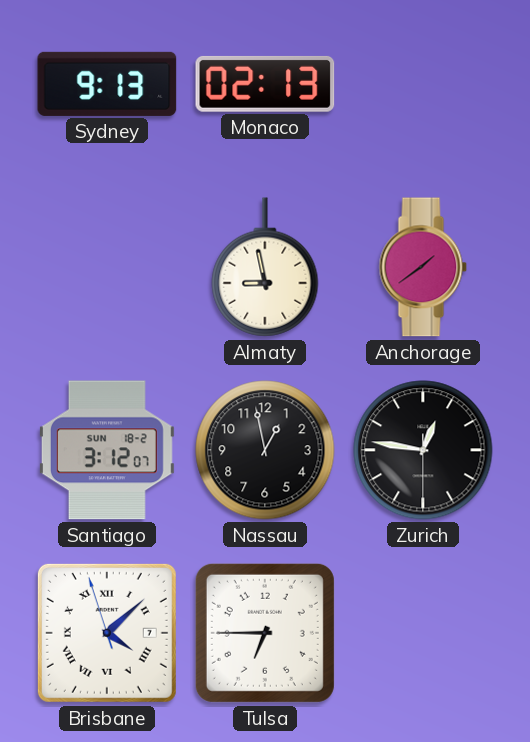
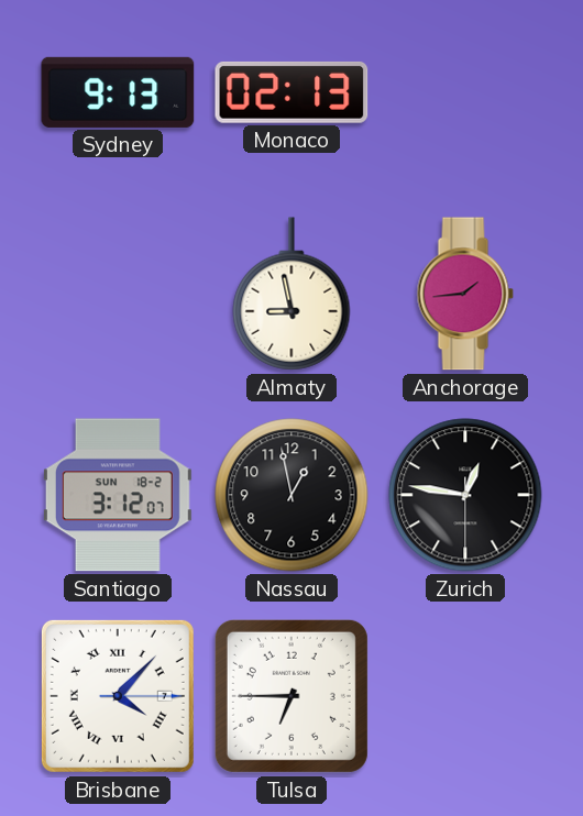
Anchorage: 1:39 -> 1:44 (465, 294)
Brisbane: 4:07:57 -> 4:07:15 (118, 696)
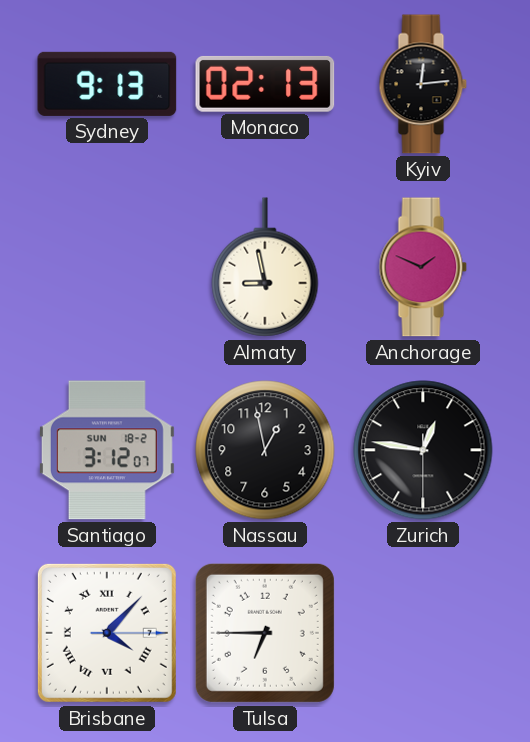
Kyiv: none -> 12:14 (423, 84)
Anchorage: 1:44 -> 1:49 (423, 267)
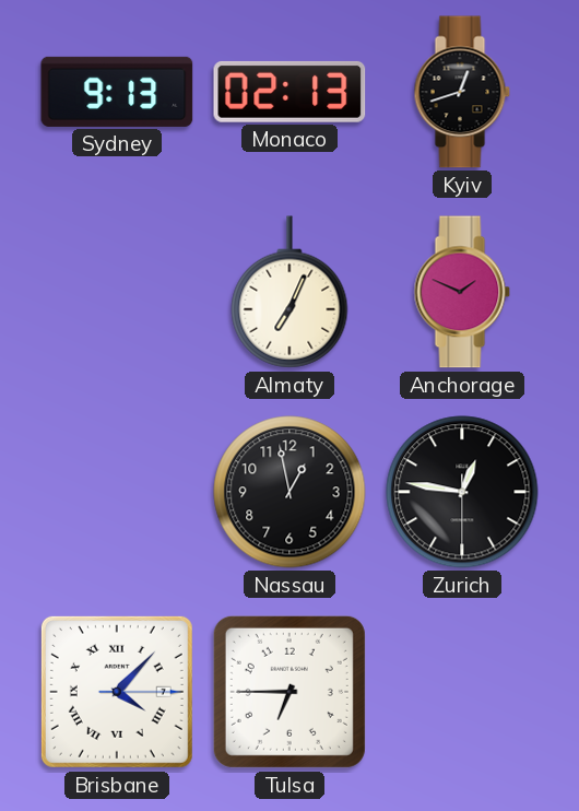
Kyiv: 12:14 -> 12:42 (462, 92)
Almaty: 8:58 -> 7:04 (289, 292)
Santiago: 3:12 -> none (107, 450)
